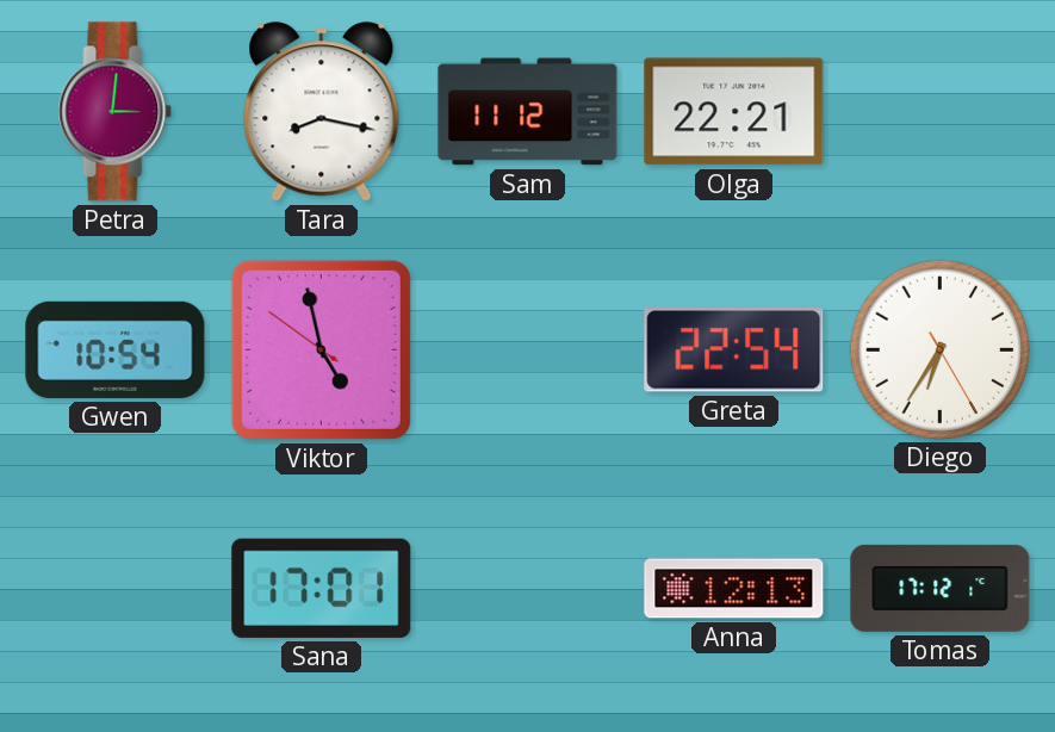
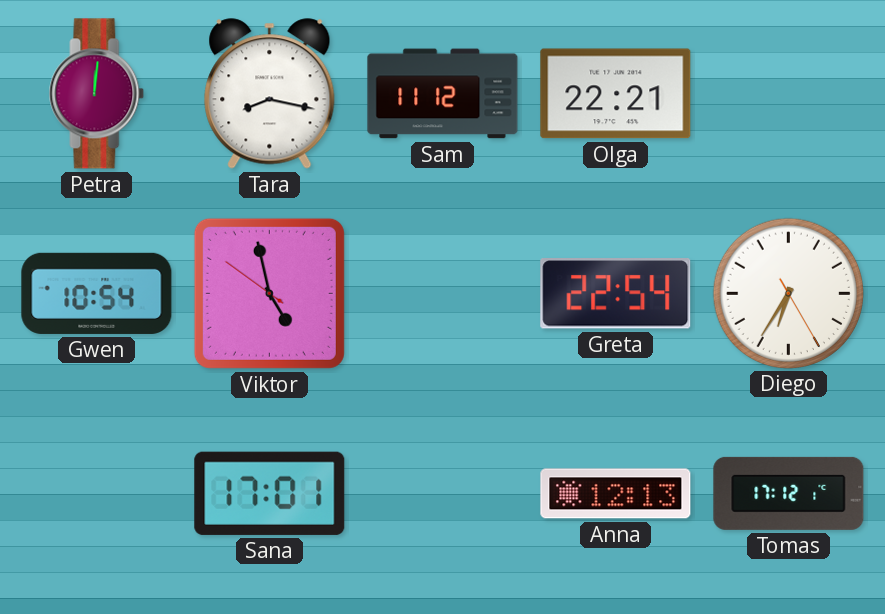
Petra: 3:01 -> 12:01 (97, 94)
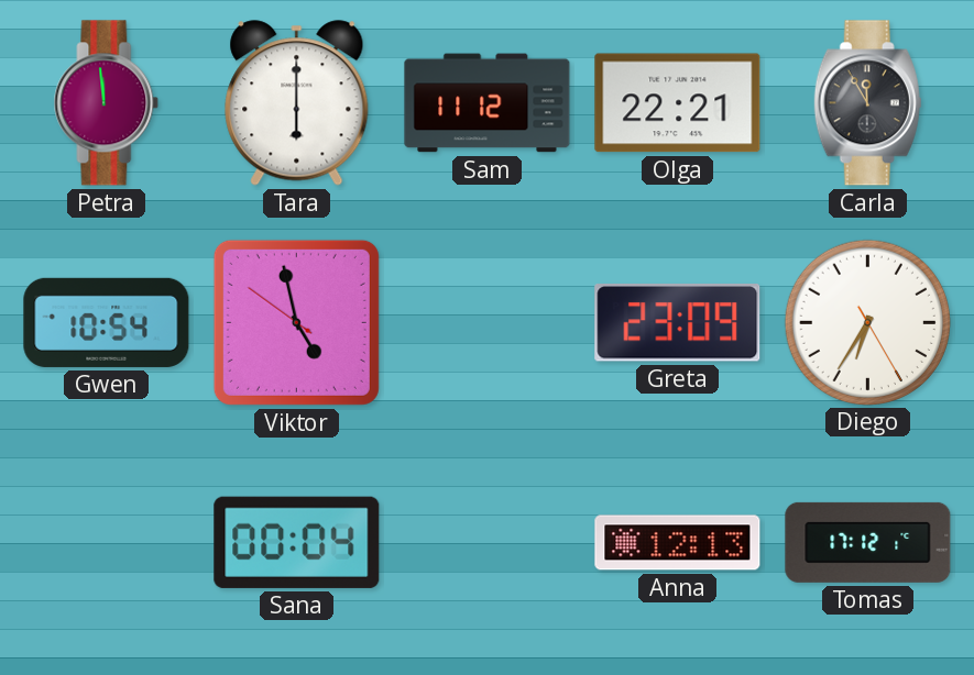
Petra: 12:01 -> 11:59 (107, 103)
Tara: 8:17 -> 6:00 (297, 103)
Carla: none -> 11:55 (867, 103)
Greta: 22:54 -> 23:09 (678, 323)
Sana: 17:01 -> 00:04 (297, 542)
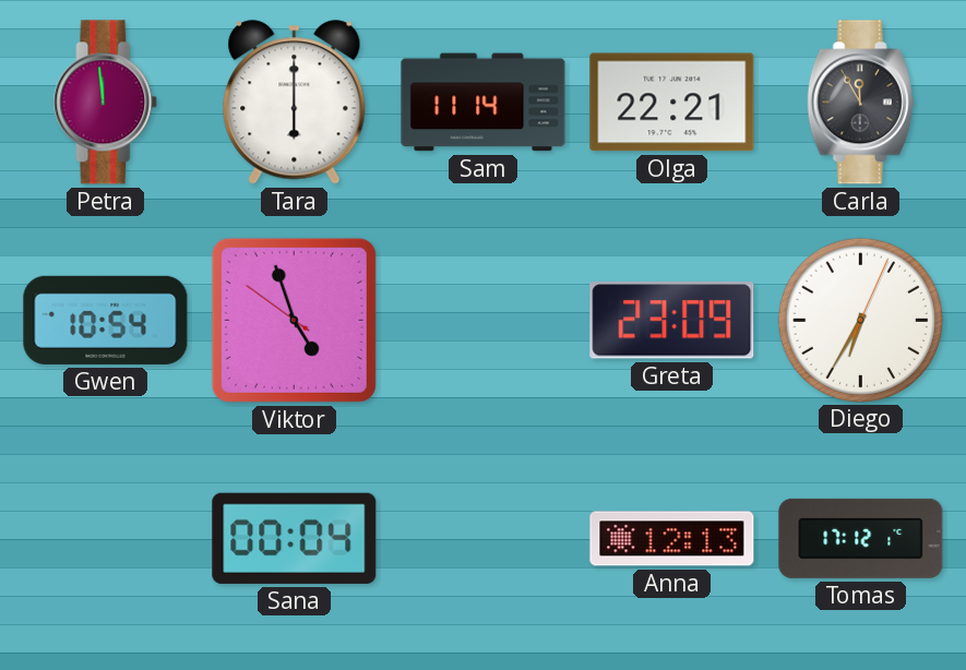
Sam: 11:12 -> 11:14 (484, 103)
Viktor: 4:57 -> 4:56 (294, 320)
Diego: 6:35:25 -> 6:35:04 (860, 320)
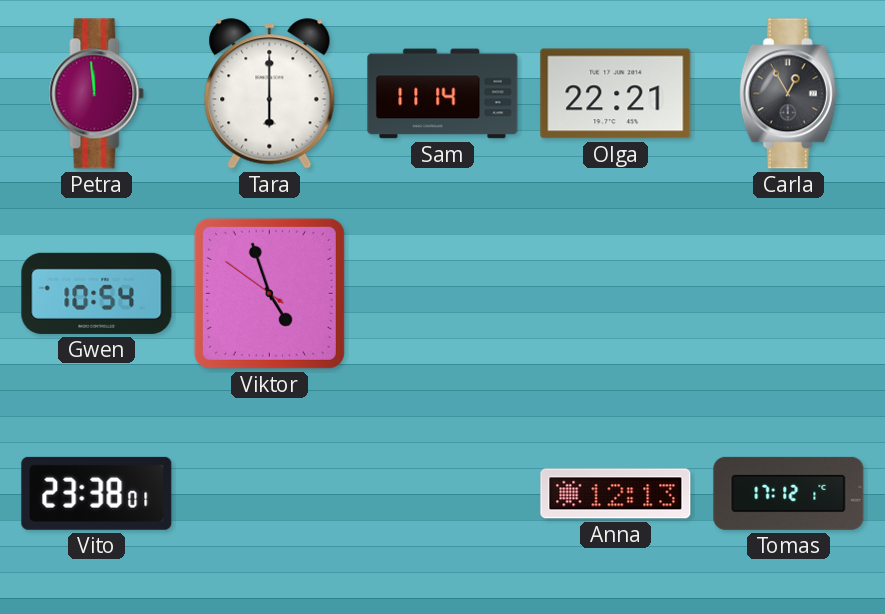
Carla: 11:55 -> 12:55 (788, 94)
Greta: 23:09 -> none (672, 321)
Diego: 6:35 -> none (860, 320)
Vito: none -> 23:38 (97, 493)
Sana: 00:04 -> none (295, 538)
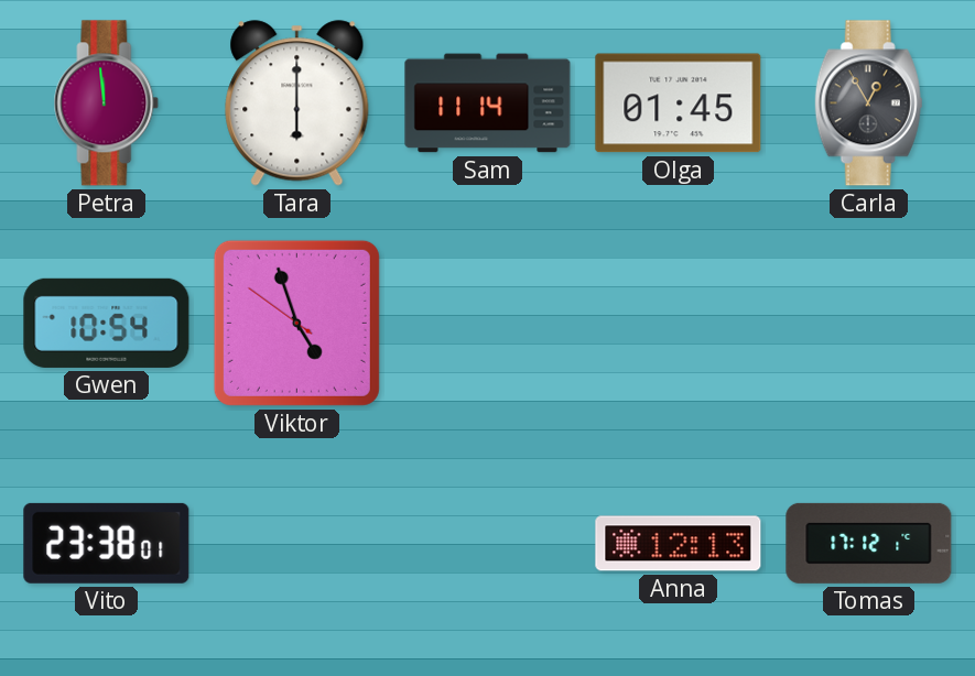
Olga: 22:21 -> 01:45 (679, 103)
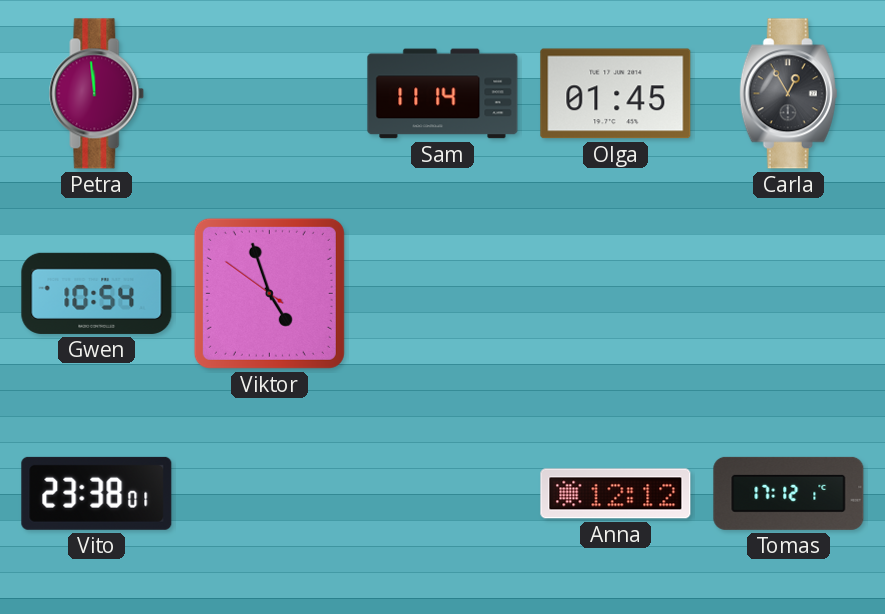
Tara: 6:00 -> none (297, 103)
Anna: 12:13 -> 12:12 (616, 494)
